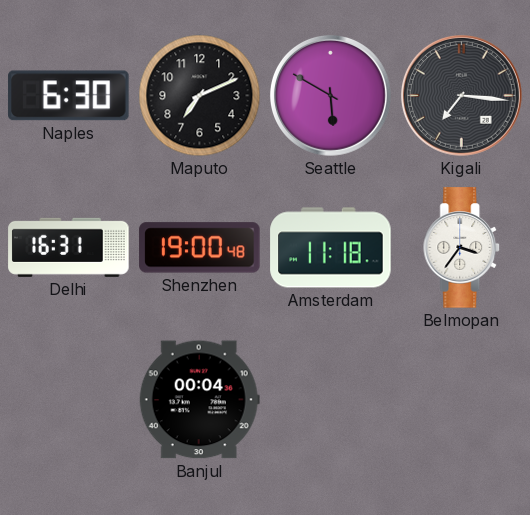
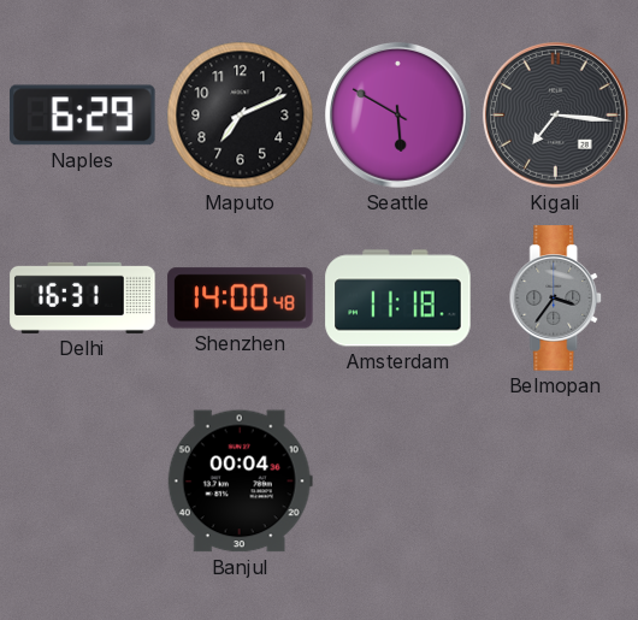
Naples: 6:30 -> 6:29 (83, 116)
Shenzhen: 19:00 -> 14:00 (241, 299)
Belmopan dial: white -> grey (556, 299)
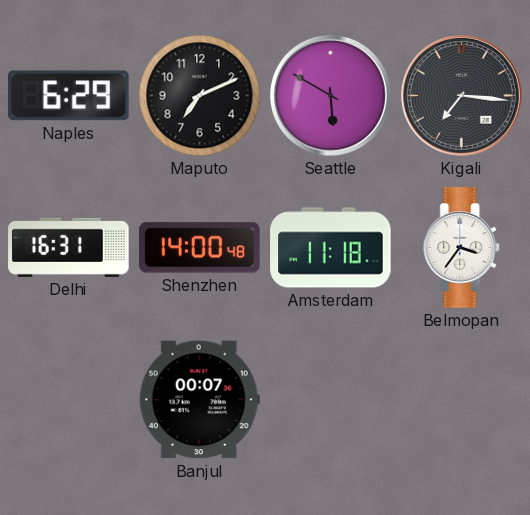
Belmopan dial: grey -> white (462, 248)
Banjul: 00:04 -> 00:07 (199, 400)
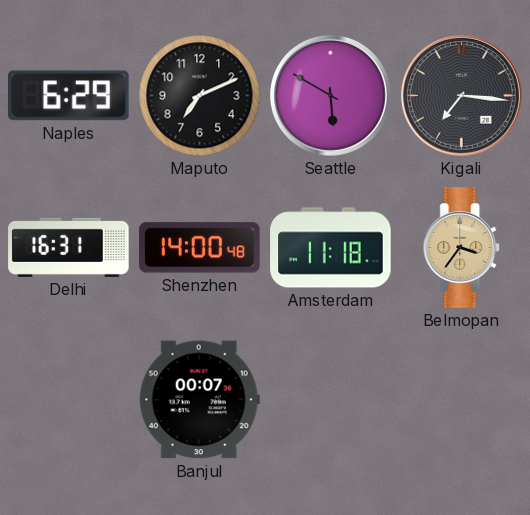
Belmopan dial: white -> champagne (462, 248)
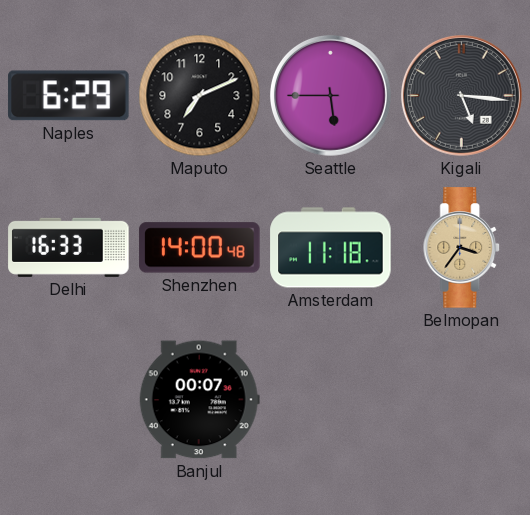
Seattle: 5:50 -> 5:45 (330, 95)
Kigali: 7:16 -> 5:16 (461, 95)
Delhi: 16:31 -> 16:33 (69, 247)
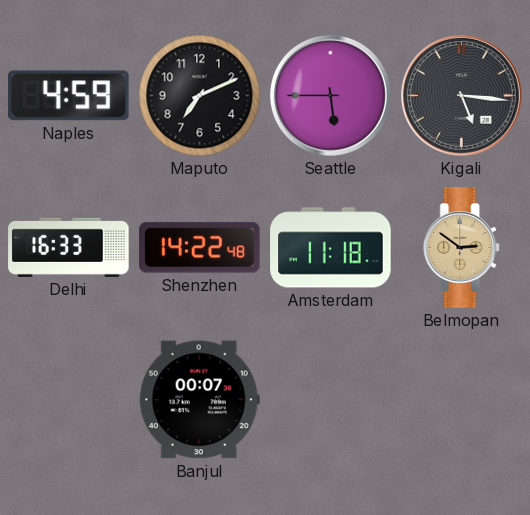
Naples: 6:29 -> 4:59 (69, 96)
Shenzhen: 14:00 -> 14:22 (200, 248)
Belmopan: 3:36 -> 2:51 (462, 248)
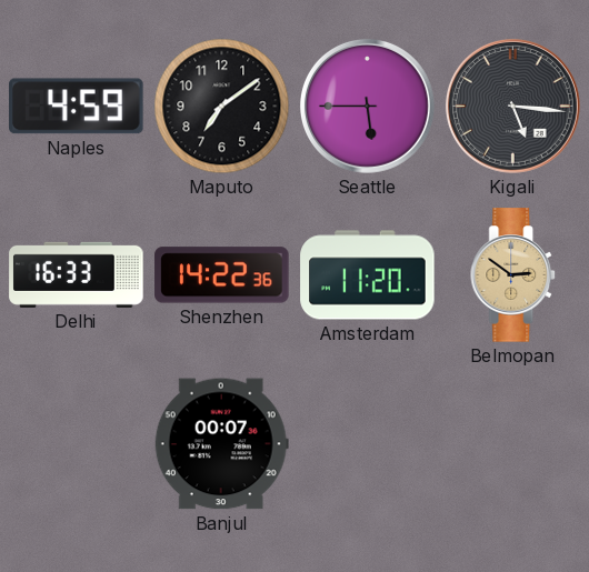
Maputo: 7:11 -> 7:09 (222, 107)
Shenzhen: 14:22:48 -> 14:22:36 (222, 275)
Amsterdam: 11:18 -> 11:20 (368, 275)
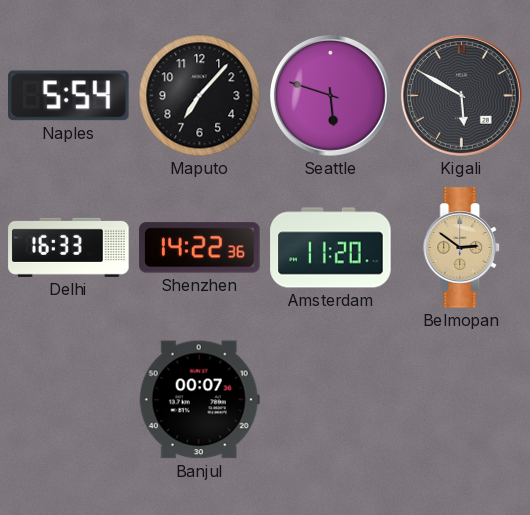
Naples: 4:59 -> 5:54 (69, 96)
Maputo: 7:09 -> 7:07 (200, 96)
Seattle: 5:45 -> 5:48 (330, 95)
Kigali: 5:16 -> 5:50 (461, 95)
